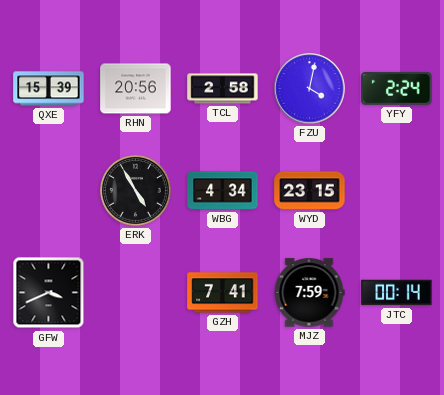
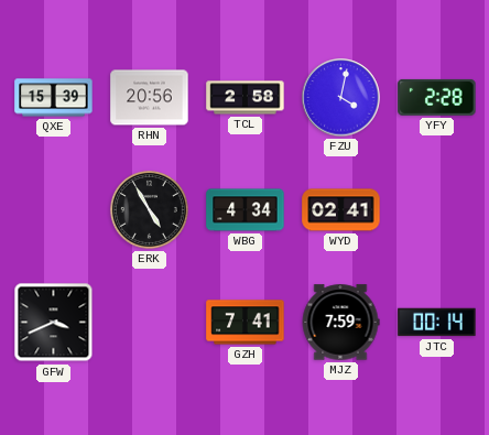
YFY: 2:24 -> 2:28 (437, 97)
WYD: 23:15 -> 02:41 (341, 210)
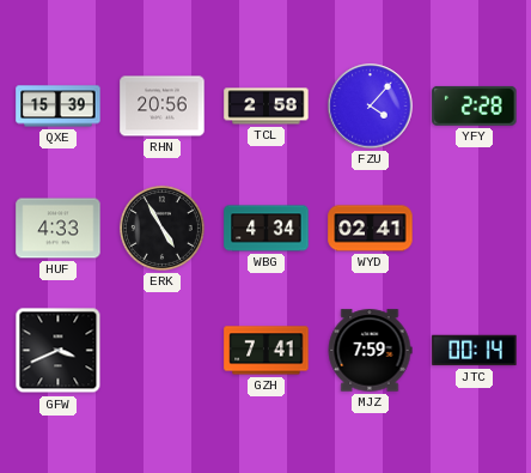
FZU: 4:02 -> 4:07 (371, 107)
HUF: none -> 4:33 (59, 229)
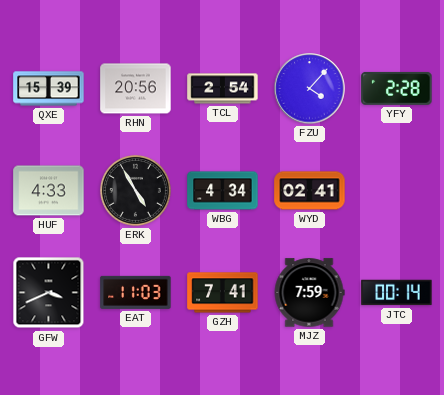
TCL: 2:58 -> 2:54 (223, 89)
EAT: none -> 11:03 (136, 292)
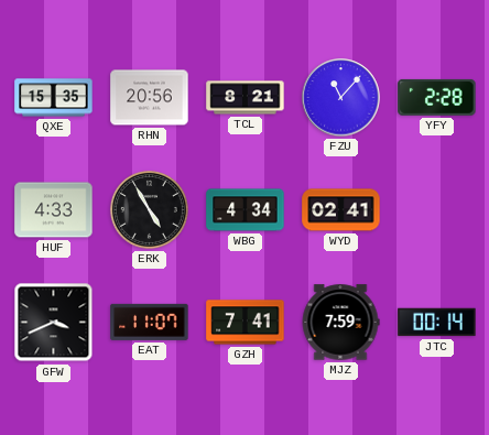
QXE: 15:39 -> 15:35 (54, 98)
TCL: 2:54 -> 8:21 (246, 98)
FZU: 4:07 -> 11:07 (341, 98)
EAT: 11:03 -> 11:07 (150, 322)
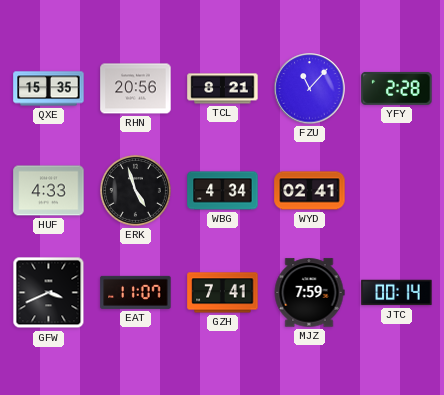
ERK: 4:55 -> 4:57 (135, 190)
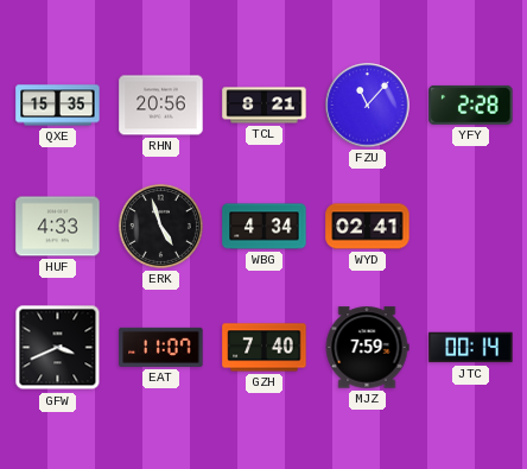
GZH: 7:41 -> 7:40 (265, 348)
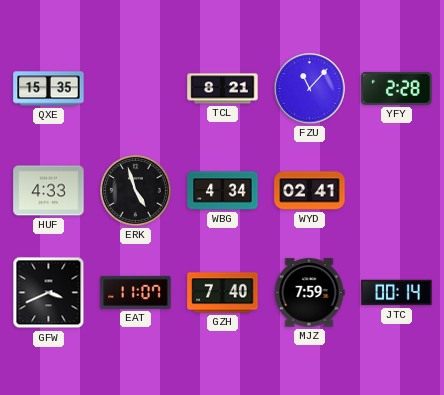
RHN: 20:56 -> none (161, 106)
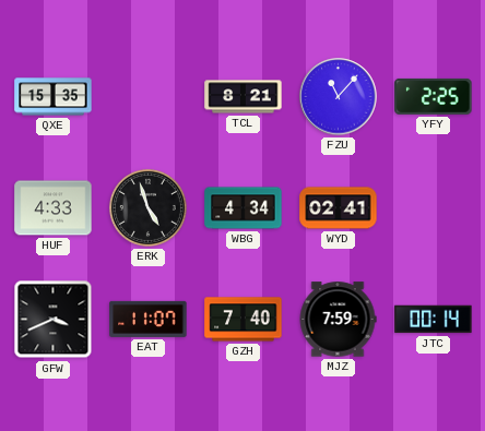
YFY: 2:28 -> 2:25 (434, 96)
